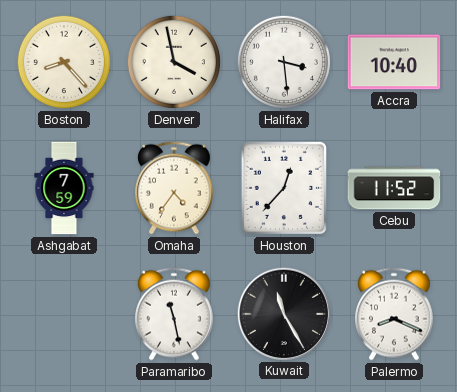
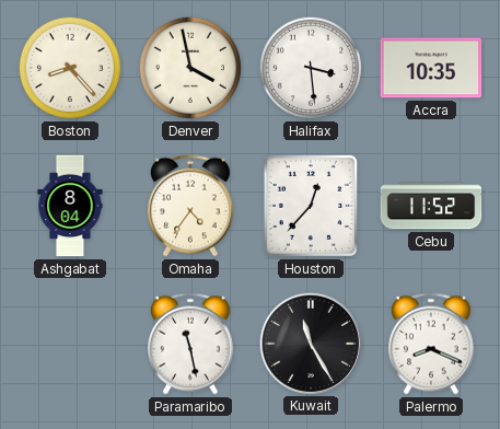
Accra: 10:40 -> 10:35 (431, 68)
Ashgabat: 7:59 -> 8:04 (70, 206)
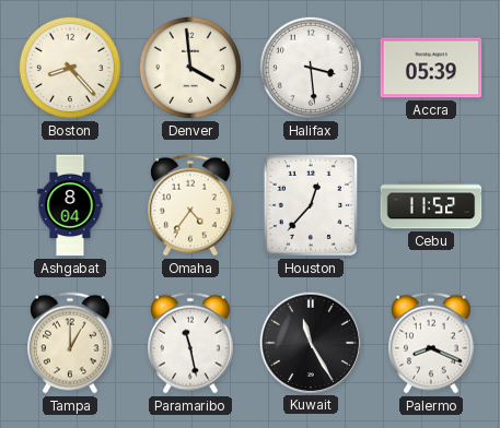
Denver: 3:58 -> 3:59 (190, 68)
Accra: 10:35 -> 05:39 (431, 68)
Tampa: none -> 1:00 (71, 343)
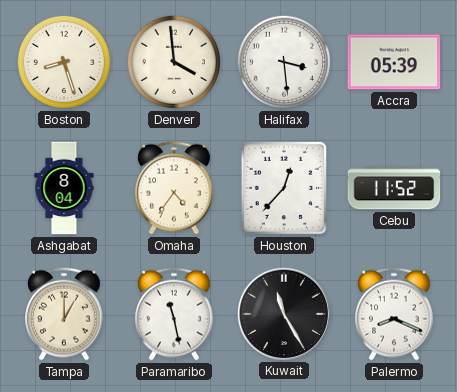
Boston: 8:23 -> 8:27 (64, 62)
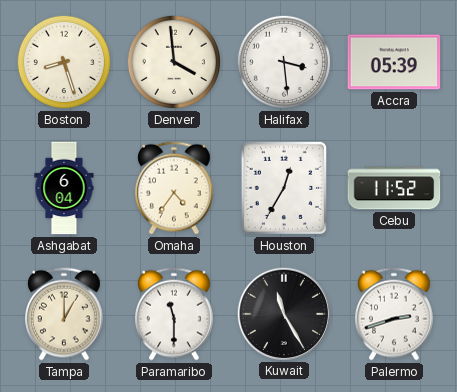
Ashgabat: 8:04 -> 6:04 (64, 188)
Houston: 12:37 -> 12:35 (284, 188)
Paramaribo: 11:28 -> 11:30 (175, 314)
Palermo: 8:19 -> 2:42 (395, 314)
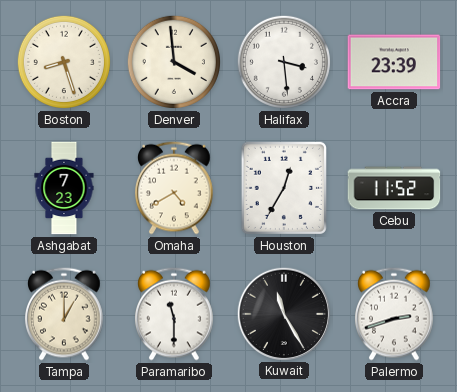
Accra: 05:39 -> 23:39 (394, 62)
Ashgabat: 6:04 -> 7:23 (64, 188)
Omaha: 4:36 -> 4:40 (175, 188)
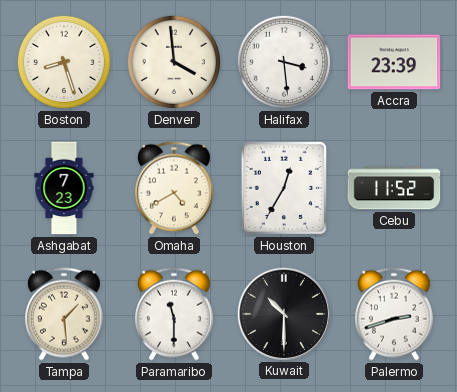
Tampa: 1:00 -> 1:29 (65, 314)
Kuwait: 11:25 -> 10:30 (283, 313)
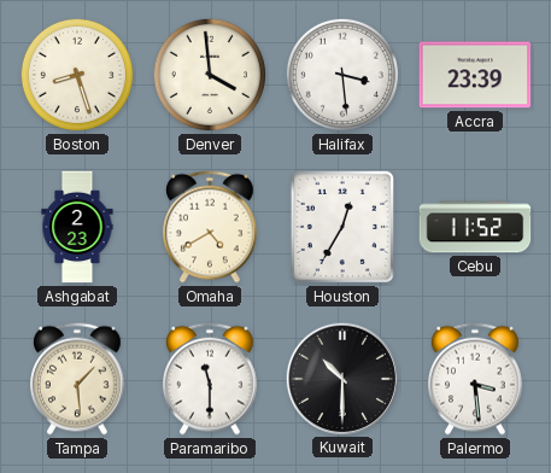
Ashgabat: 7:23 -> 2:23 (77, 227)
Palermo: 2:42 -> 3:29 (476, 379)
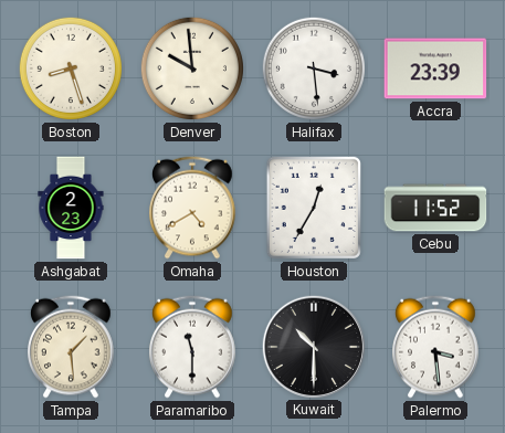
Denver: 3:59 -> 9:59 (192, 68)
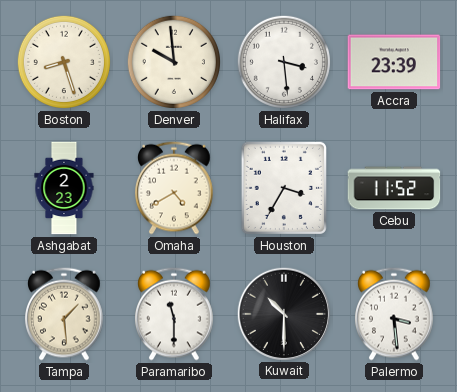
Houston: 12:35 -> 3:35 (284, 188)
